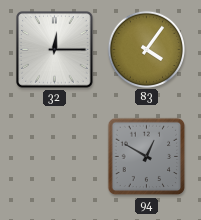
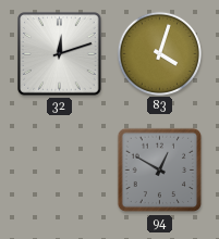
32: 12:15 -> 12:12 (60, 54)
83: 4:06 -> 4:03 (159, 53)
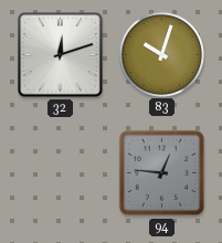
83: 4:03 -> 10:03 (161, 54)
94: 12:50 -> 12:46 (162, 173)
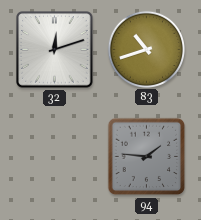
83: 10:03 -> 10:42 (146, 49)
94: 12:46 -> 1:46 (147, 157)
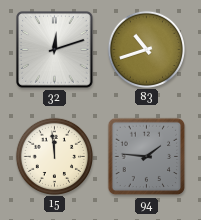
15: none -> 11:59 (54, 156)
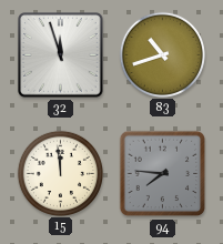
32: 12:12 -> 11:57 (61, 55)
94: 1:46 -> 7:46 (163, 174)
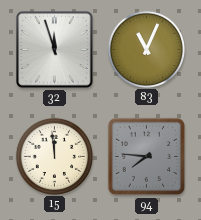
83: 10:42 -> 11:04 (146, 49)
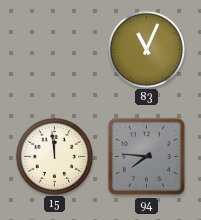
32: 11:57 -> none (55, 50)
